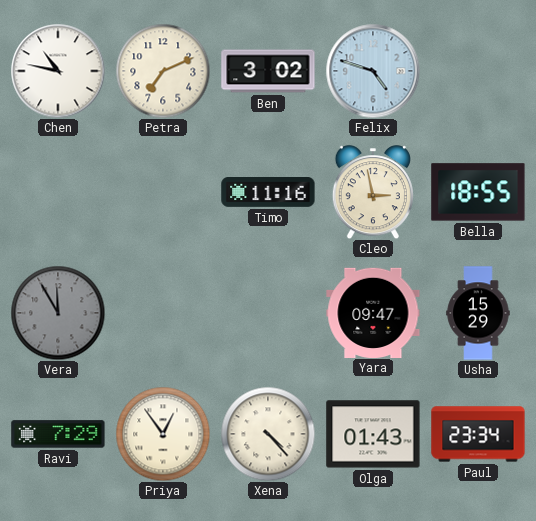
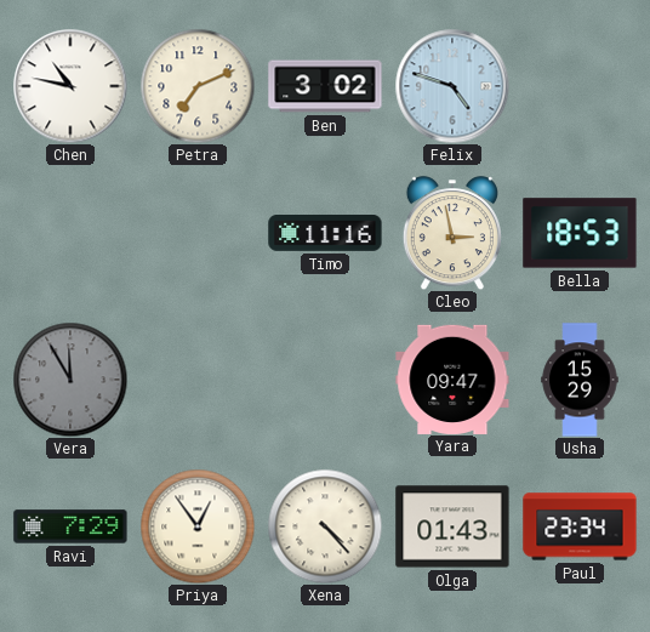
Bella: 18:55 -> 18:53 (580, 233)
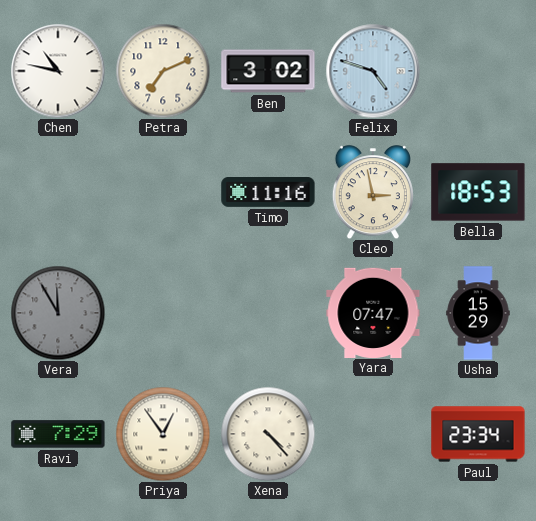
Yara: 09:47 -> 07:47 (373, 312)
Olga: 01:43 -> none (452, 526)
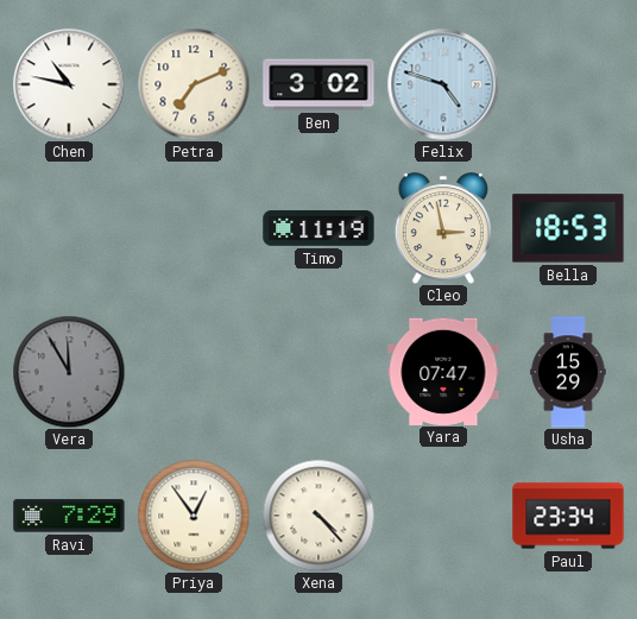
Timo: 11:16 -> 11:19 (318, 229)
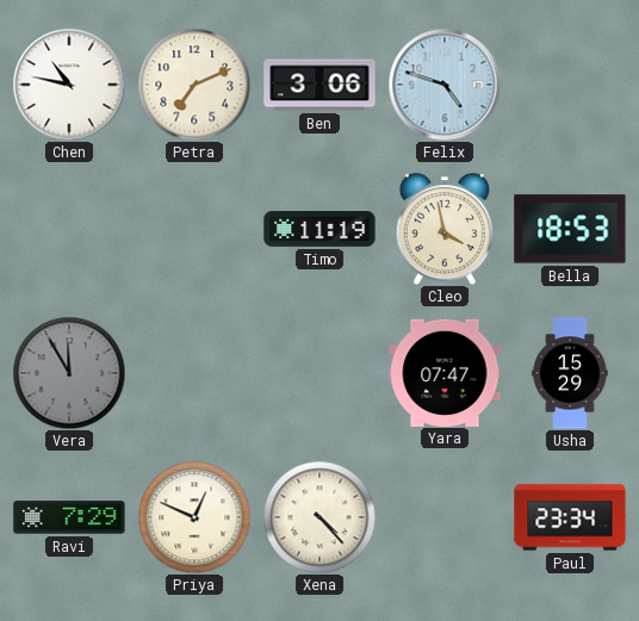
Ben: 3:02 -> 3:06 (319, 85)
Cleo: 2:58 -> 3:58 (445, 229)
Priya: 12:54 -> 12:49 (194, 517)
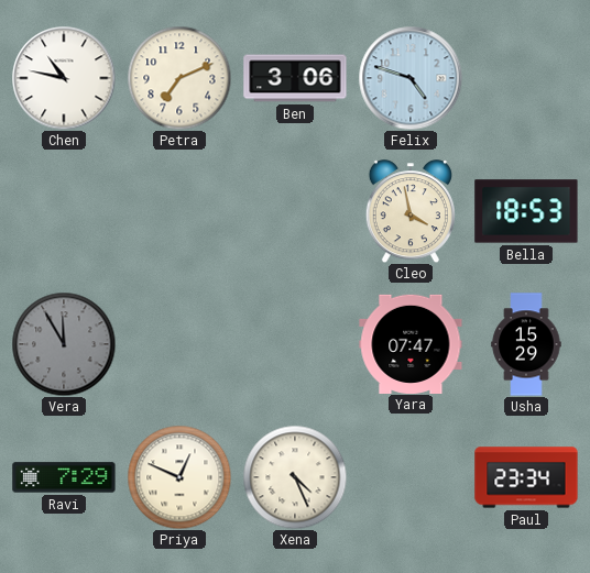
Timo: 11:19 -> none (319, 230)
Xena: 4:23 -> 4:26 (295, 477)
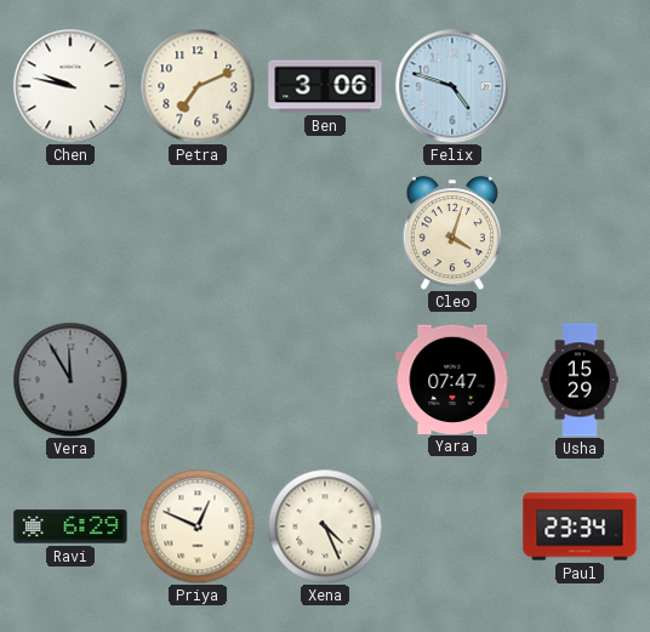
Chen: 10:47 -> 9:47 (70, 86)
Cleo: 3:58 -> 4:03 (452, 233)
Bella: 18:53 -> none (526, 211)
Ravi: 7:29 -> 6:29 (70, 526)
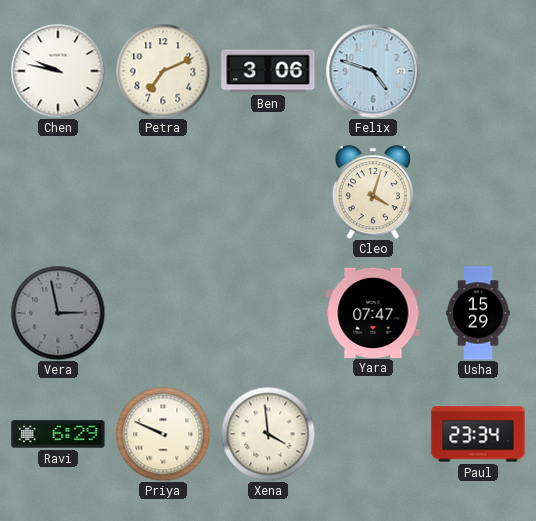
Vera: 11:55 -> 2:58 (58, 313)
Priya: 12:49 -> 9:49 (163, 434)
Xena: 4:26 -> 3:59 (268, 434)
